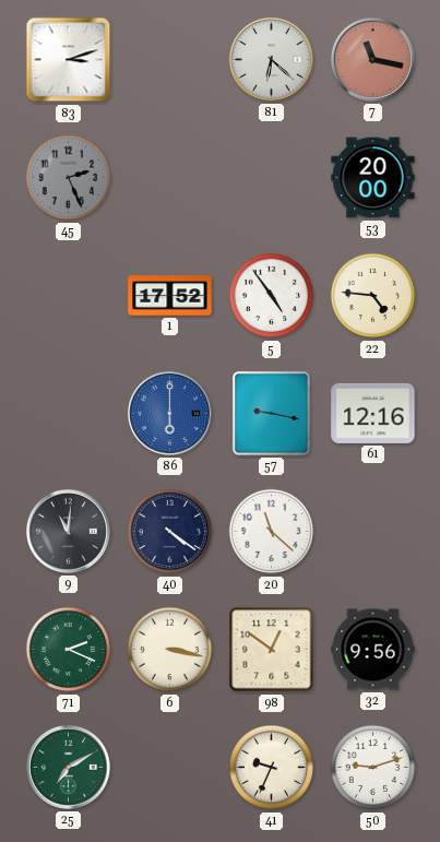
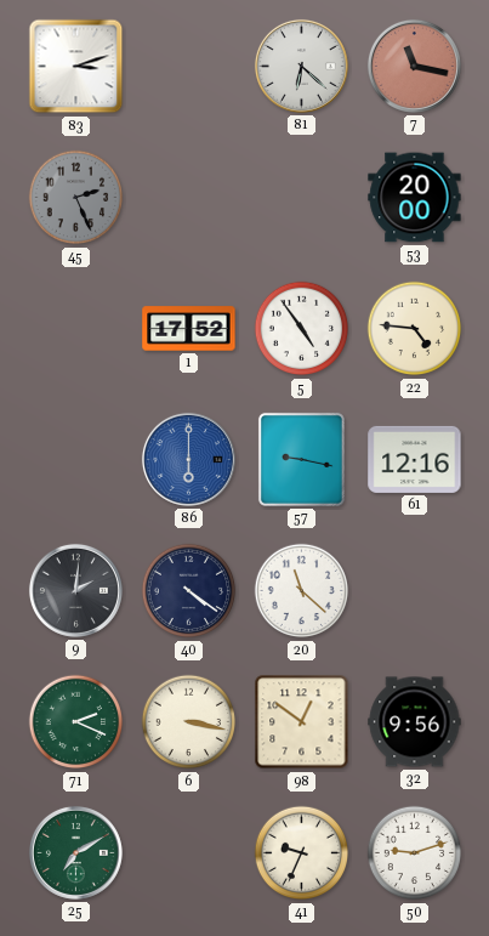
9: 11:01 -> 2:01 (75, 590)
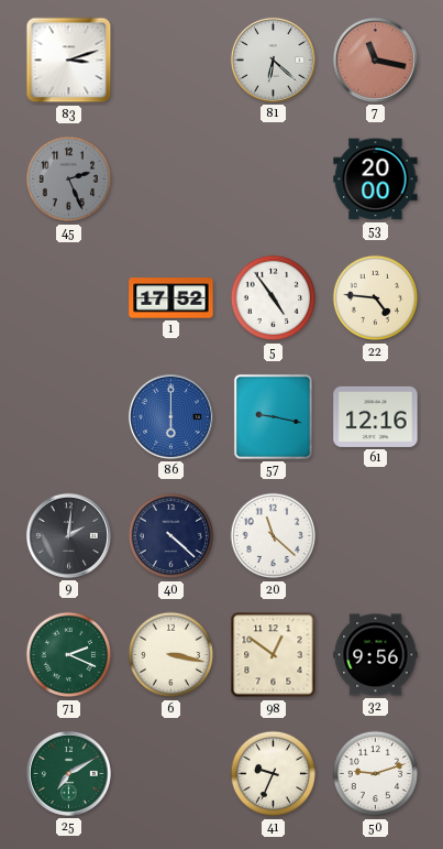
40: 4:21 -> 4:22 (171, 536)
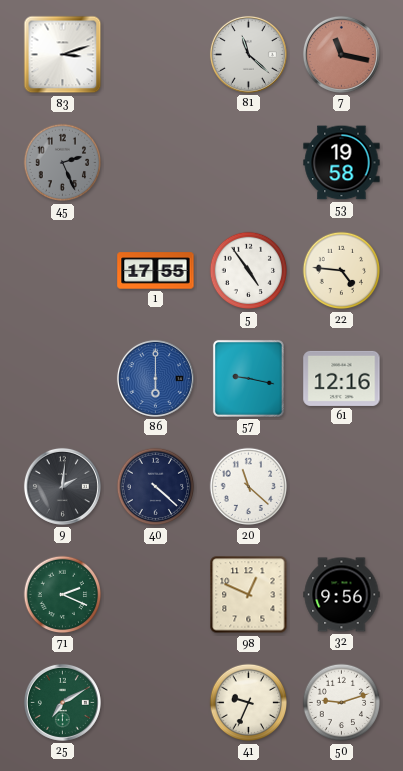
81: 6:22 -> 11:22 (248, 54)
53: 20:00 -> 19:58 (342, 163)
1: 17:52 -> 17:55 (156, 271)
6: 3:17 -> none (171, 655)
98: 12:51 -> 12:49 (249, 595)
